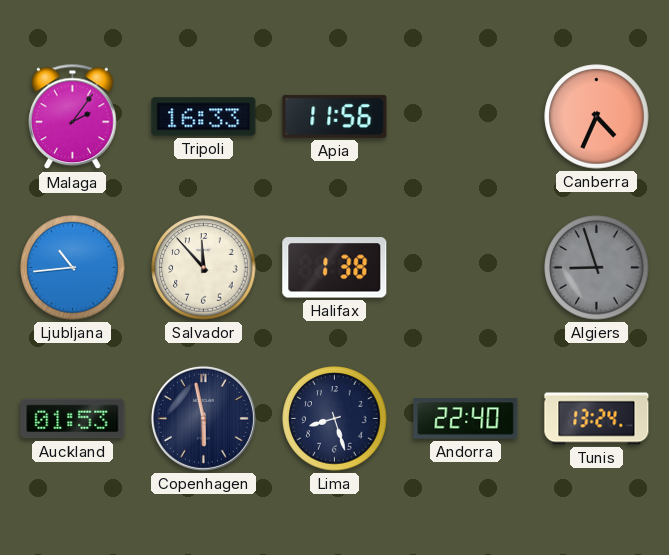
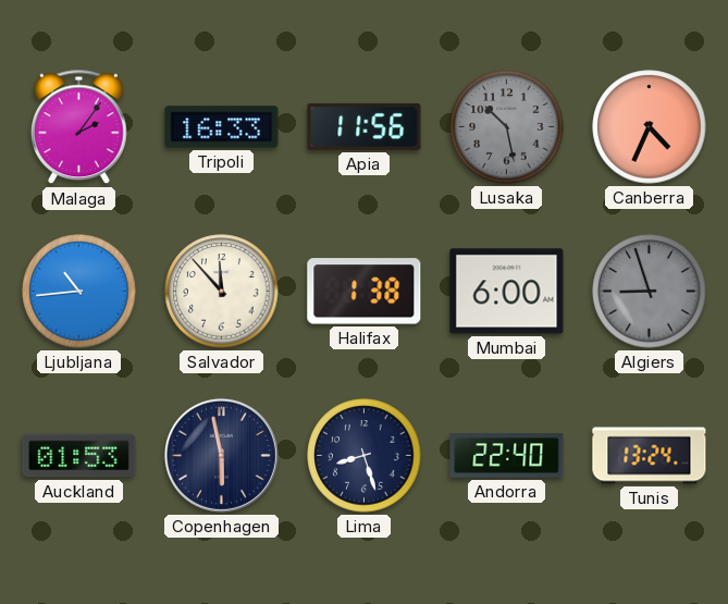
Lusaka: none -> 10:28 (507, 127)
Mumbai: none -> 6:00 (507, 292)
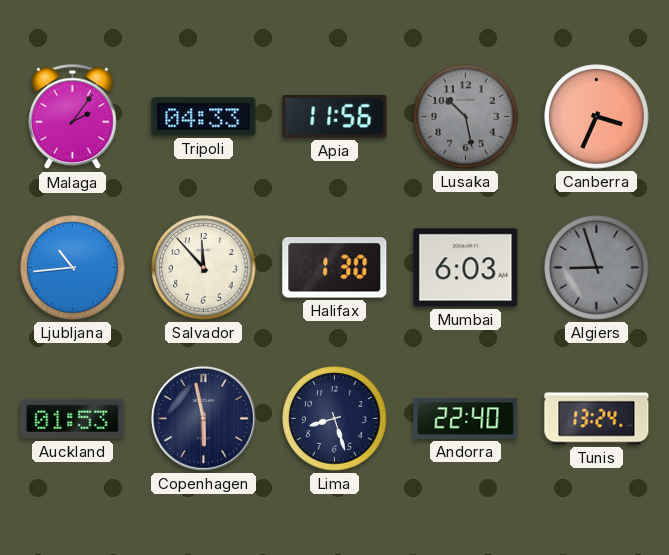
Tripoli: 16:33 -> 04:33 (204, 117)
Canberra: 4:34 -> 3:34 (597, 117)
Halifax: 1:38 -> 1:30 (335, 268)
Mumbai: 6:00 -> 6:03 (466, 268)
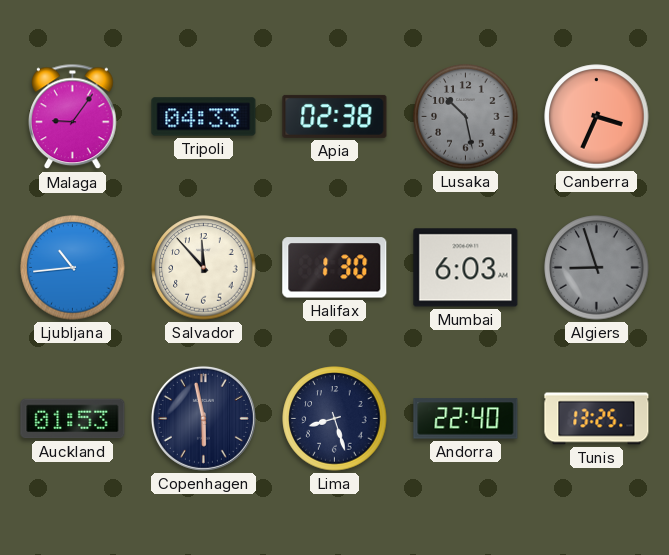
Malaga: 2:06 -> 9:06 (73, 117)
Apia: 11:56 -> 02:38 (335, 116)
Tunis: 13:24 -> 13:25 (597, 419)
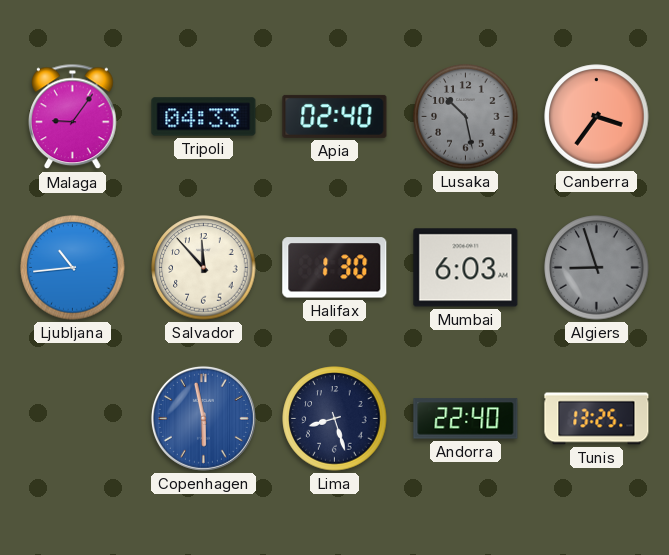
Apia: 02:38 -> 02:40 (335, 116)
Canberra: 3:34 -> 3:36 (597, 117)
Auckland: 01:53 -> none (73, 419)
Copenhagen dial: navy -> blue (203, 418)
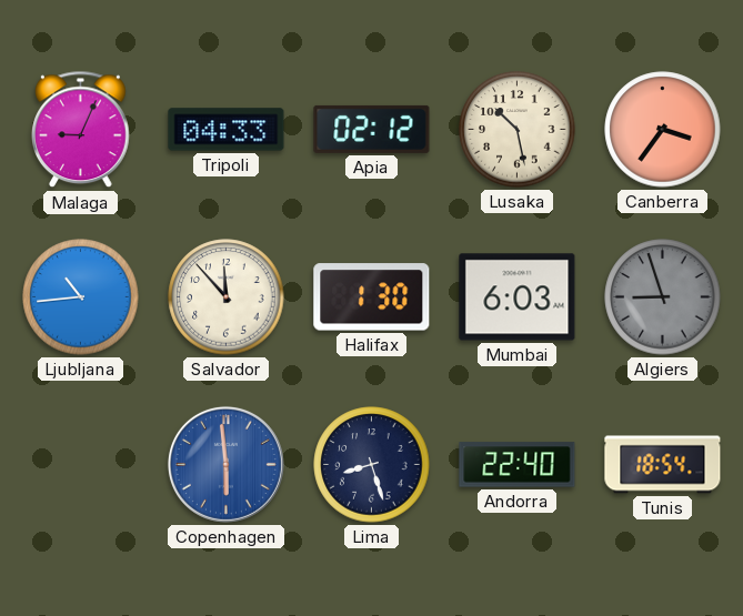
Malaga: 9:06 -> 9:04 (81, 130)
Apia: 02:40 -> 02:12 (372, 129)
Lusaka dial: grey -> cream (518, 130)
Copenhagen: 5:58 -> 5:59 (225, 464)
Tunis: 13:25 -> 18:54 (663, 465)
